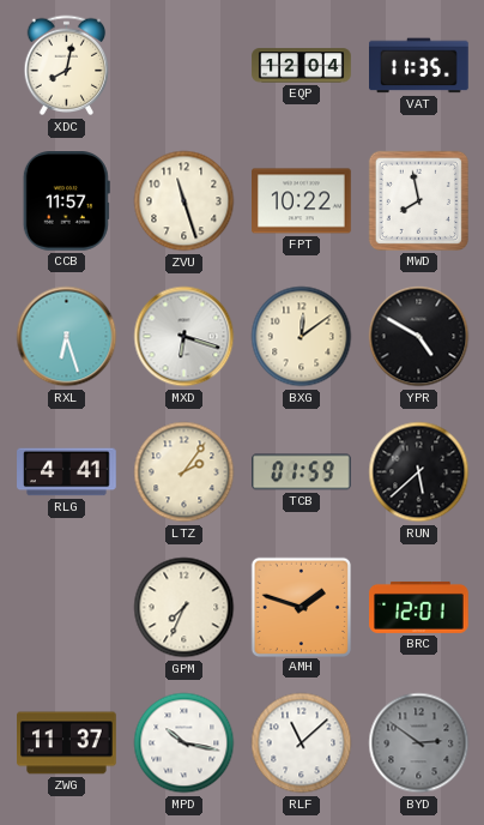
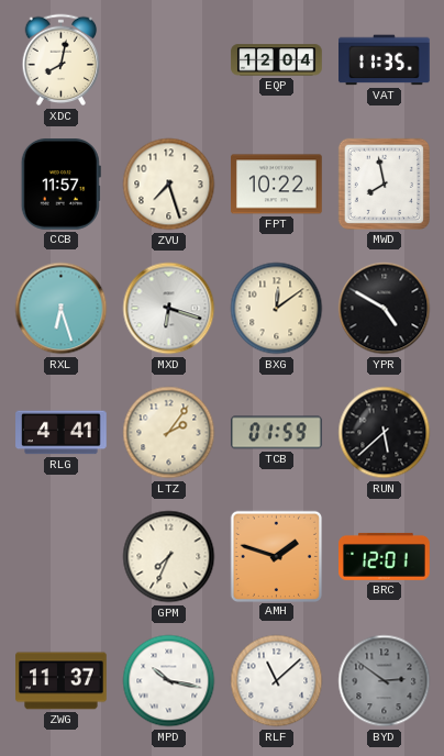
ZVU: 11:27 -> 7:27 (169, 185)
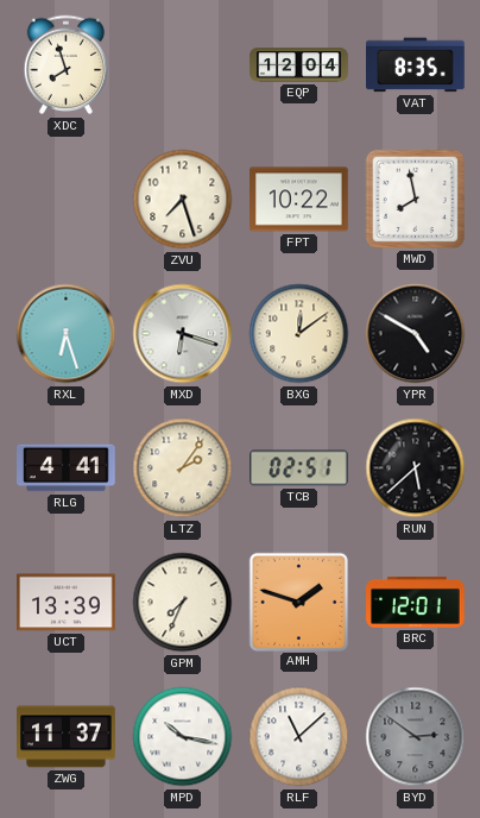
XDC: 8:02 -> 7:57 (67, 65)
VAT: 11:35 -> 8:35 (416, 65)
CCB: 11:57 -> none (60, 185)
TCB: 01:59 -> 02:51 (299, 468)
UCT: none -> 13:39 (67, 603)
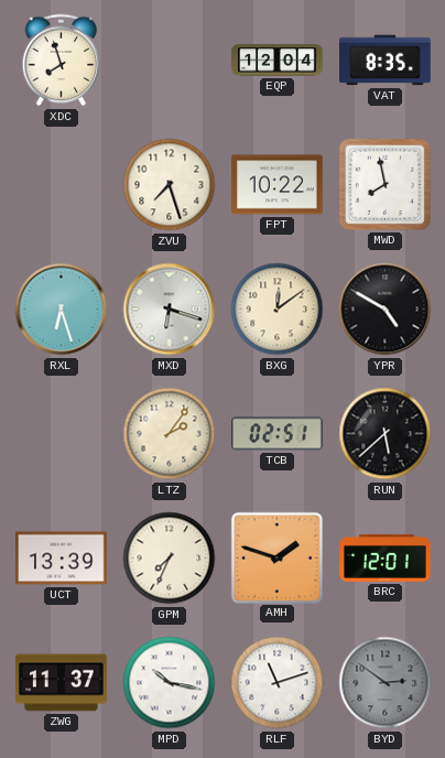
RLG: 4:41 -> none (67, 468)
RLF: 11:08 -> 11:12 (278, 683)
